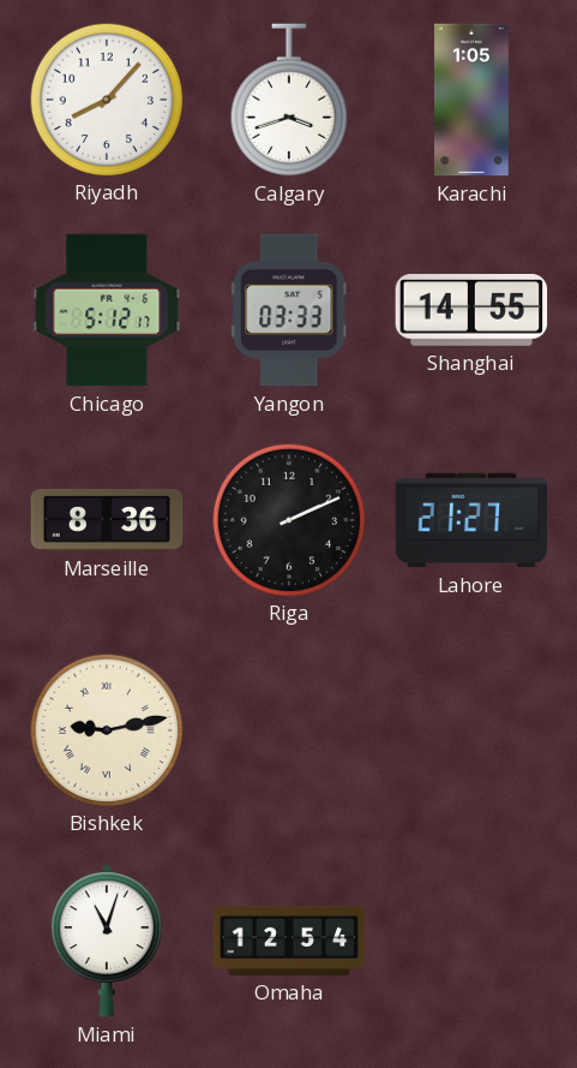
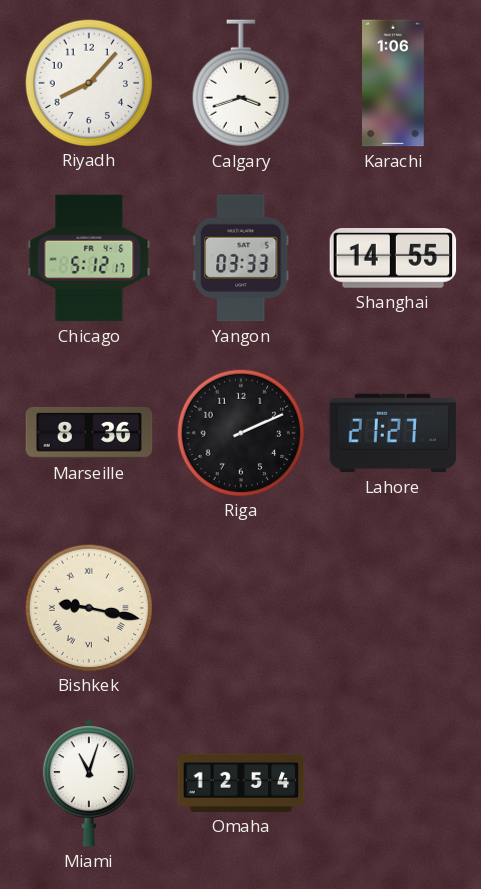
Karachi: 1:05 -> 1:06 (394, 83)
Bishkek: 9:13 -> 9:17 (88, 607)
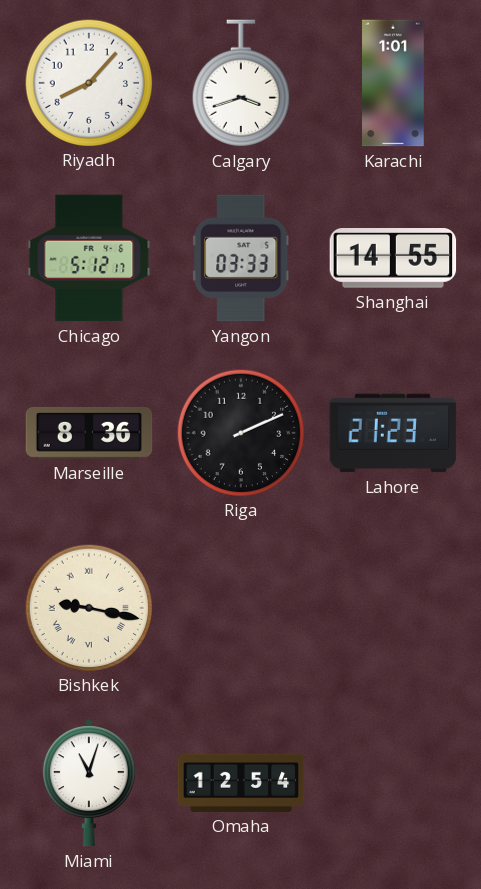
Karachi: 1:06 -> 1:01 (394, 83)
Lahore: 21:27 -> 21:23 (393, 433)
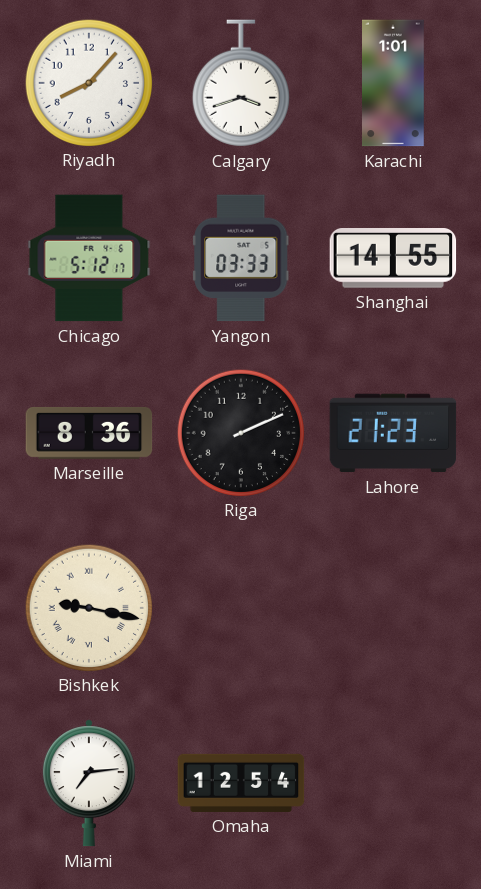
Miami: 11:03 -> 7:14 (89, 783)
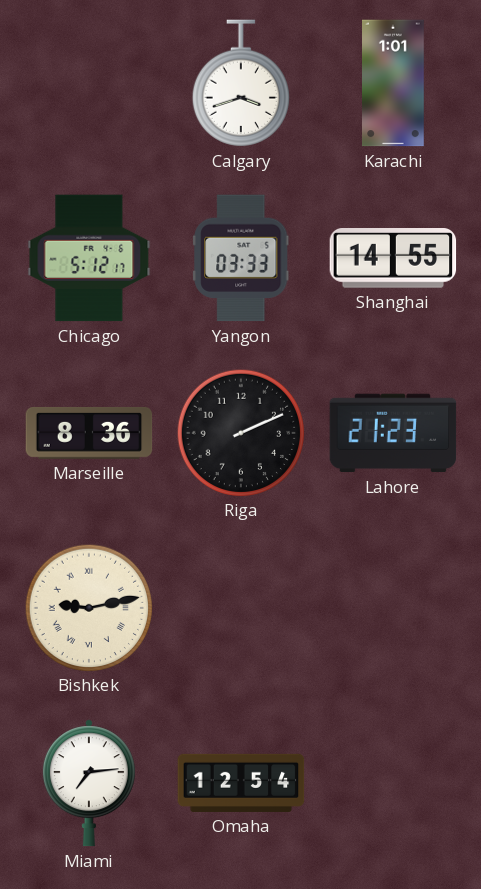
Riyadh: 8:07 -> none (88, 82)
Bishkek: 9:17 -> 9:13 (88, 607)
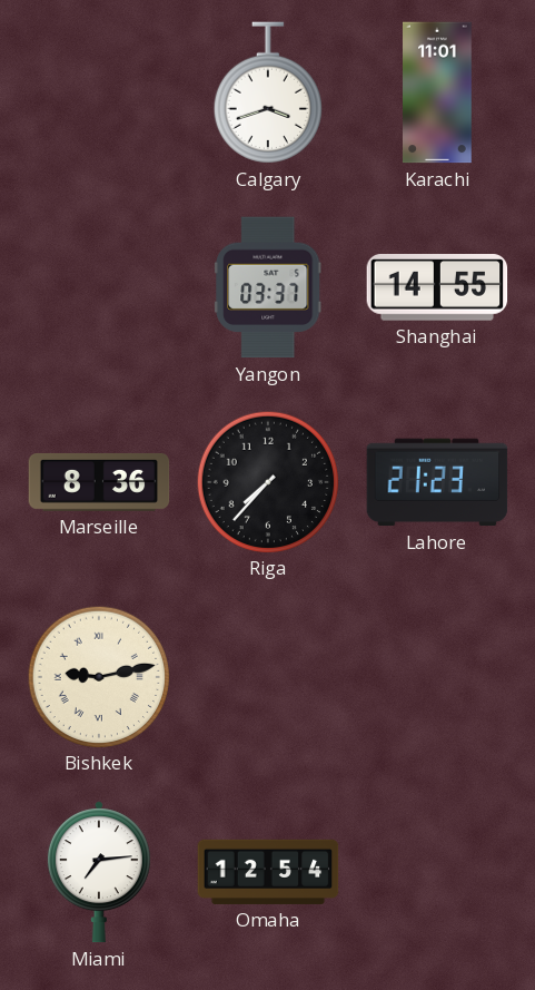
Karachi: 1:01 -> 11:01 (438, 92)
Chicago: 5:12 -> none (89, 258)
Yangon: 03:33 -> 03:37 (269, 287)
Riga: 2:11 -> 7:37 (267, 481)
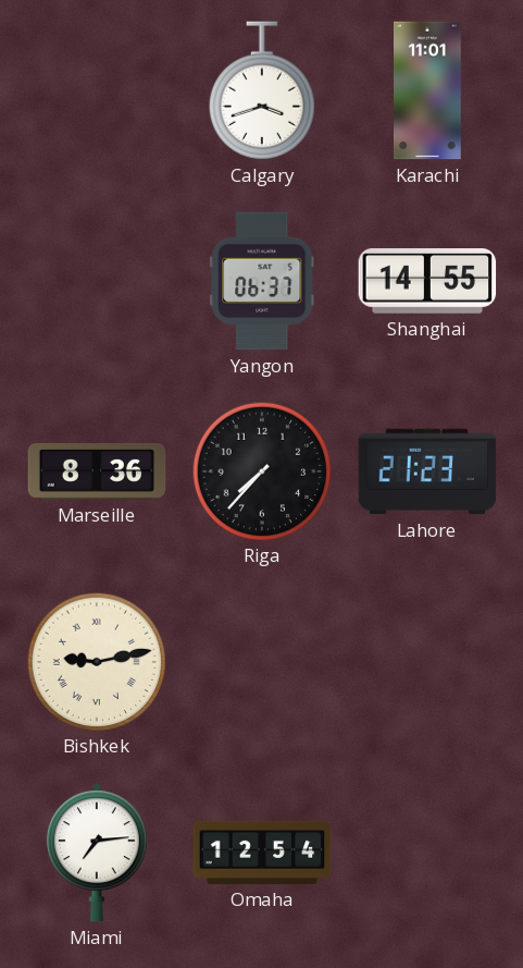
Yangon: 03:37 -> 06:37 (263, 281)
